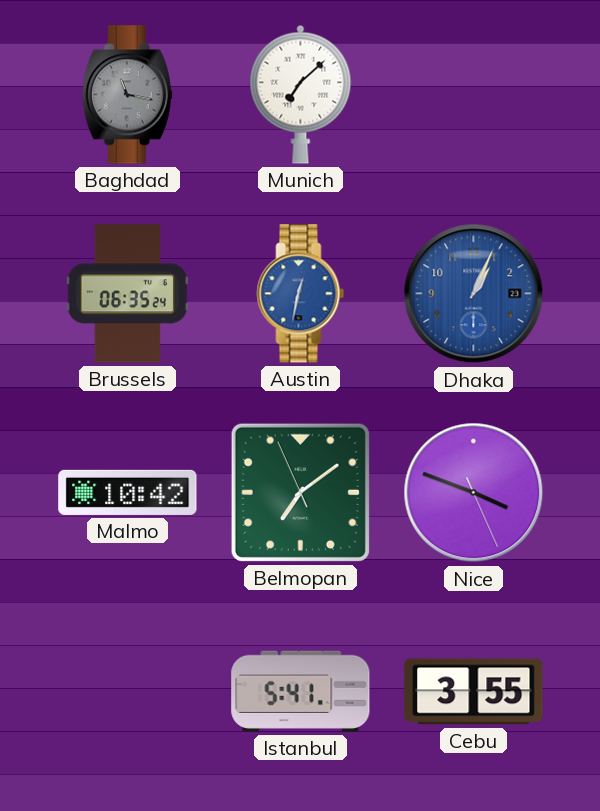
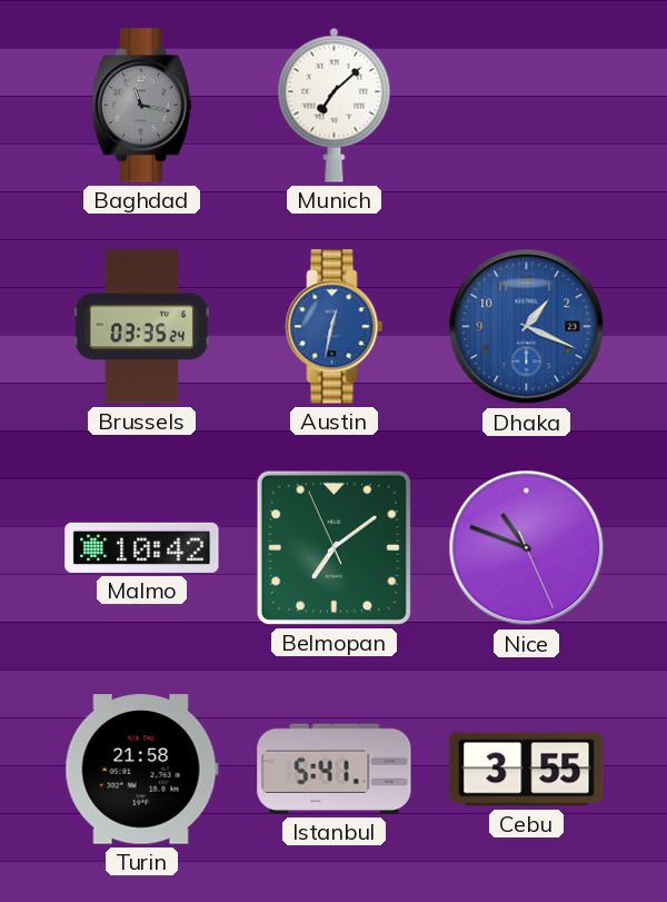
Brussels: 06:35 -> 03:35 (141, 327)
Dhaka: 1:04 -> 1:19 (527, 327)
Nice: 3:48 -> 10:48 (527, 548)
Turin: none -> 21:58 (141, 770)
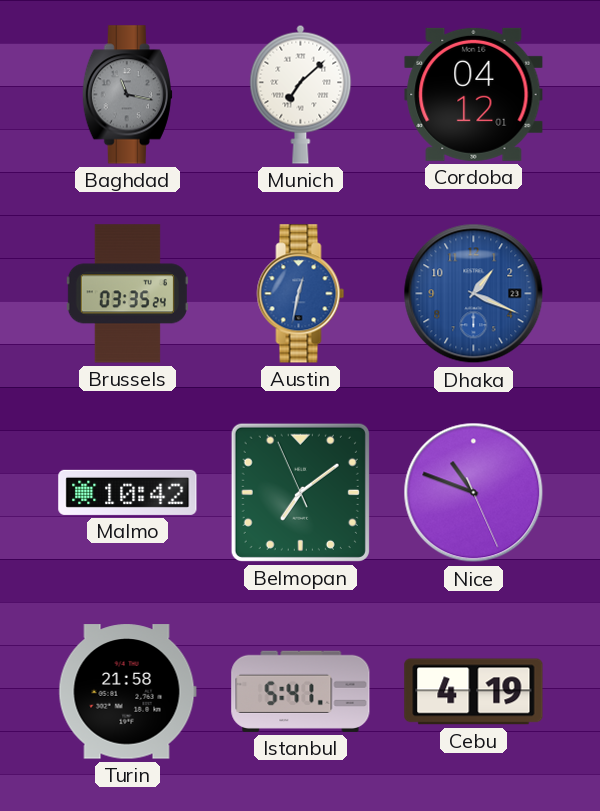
Cordoba: none -> 04:12 (474, 94)
Cebu: 3:55 -> 4:19 (474, 692)
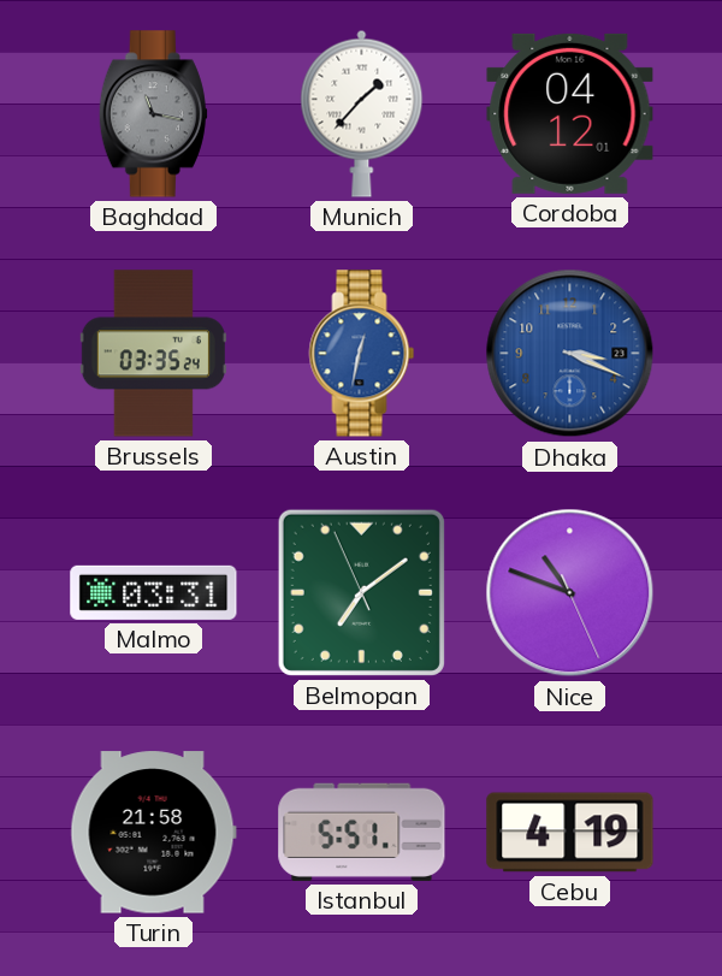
Munich: 7:08 -> 1:37 (362, 113)
Dhaka: 1:19 -> 3:19 (570, 354)
Malmo: 10:42 -> 03:31 (154, 592)
Istanbul: 5:41 -> 5:51 (362, 832)
